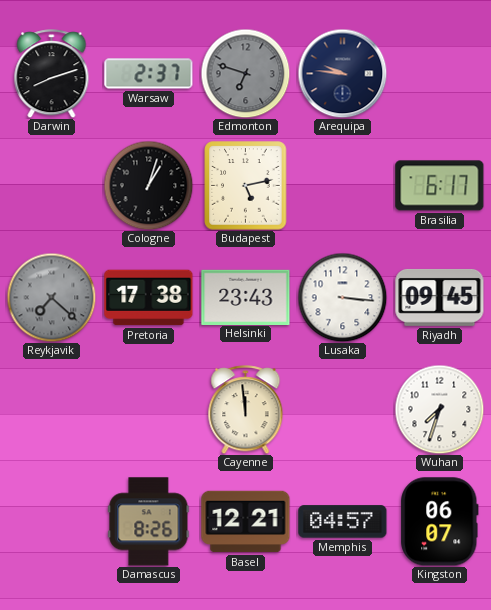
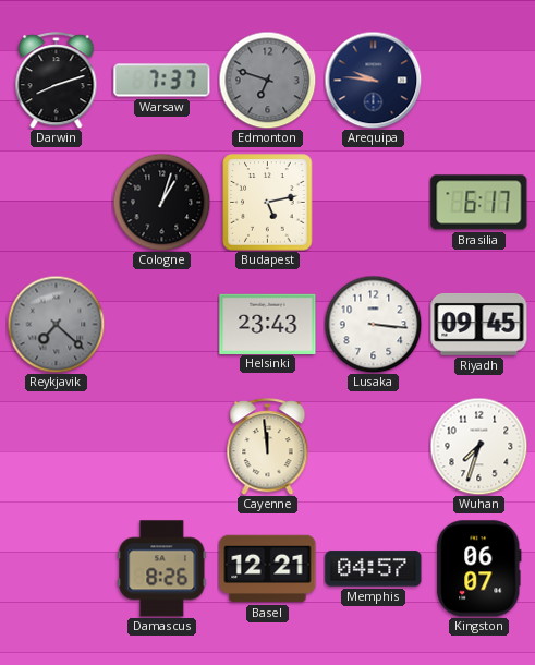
Warsaw: 2:37 -> 7:37 (162, 81)
Pretoria: 17:38 -> none (149, 298)
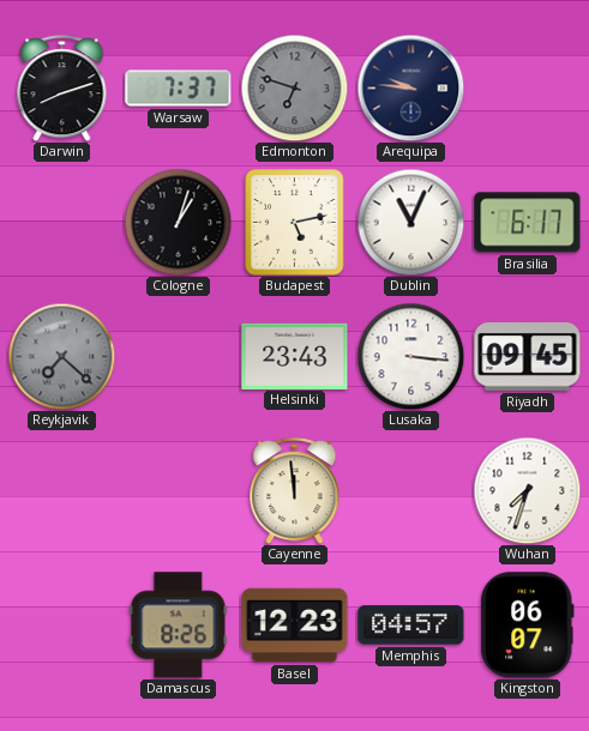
Dublin: none -> 11:04 (410, 222)
Basel: 12:21 -> 12:23 (295, 626)
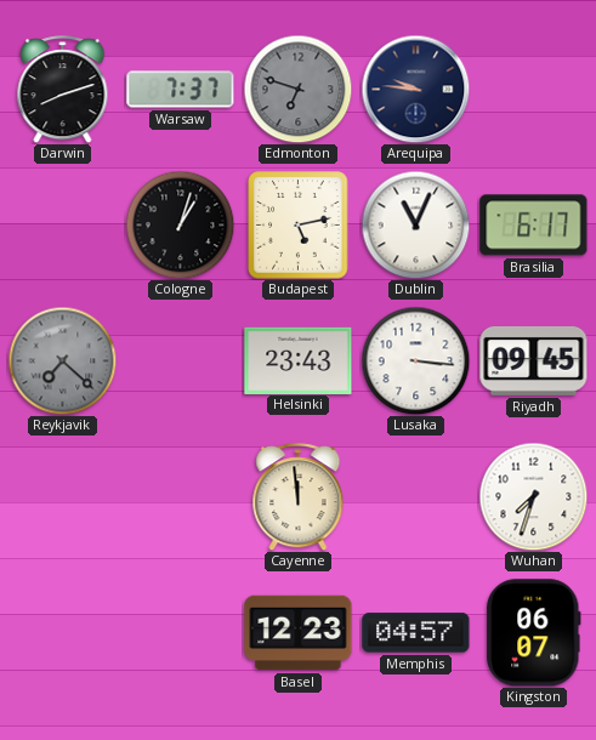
Damascus: 8:26 -> none (179, 626)
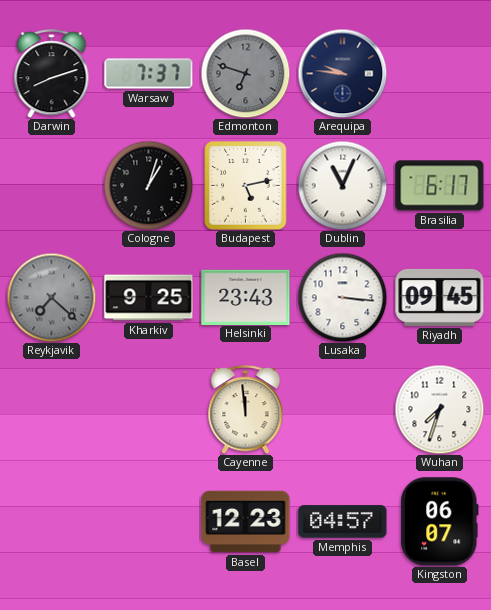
Kharkiv: none -> 9:25 (149, 298)
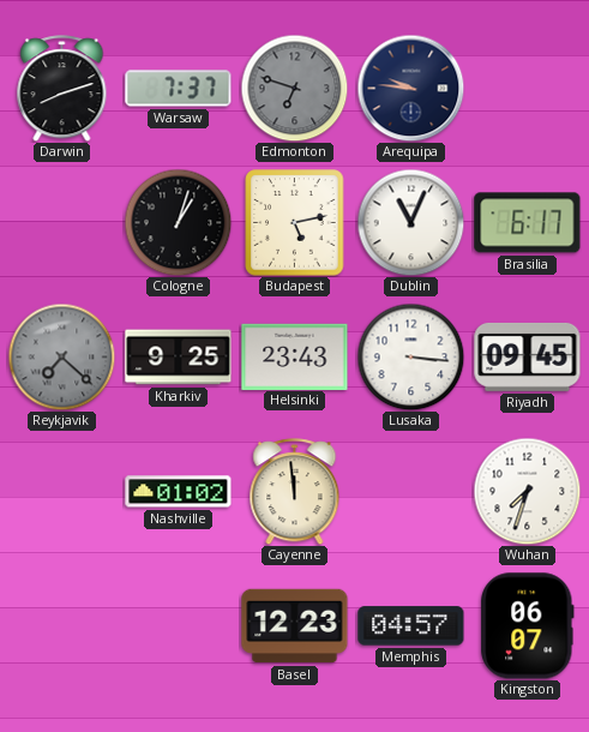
Nashville: none -> 01:02 (179, 492)
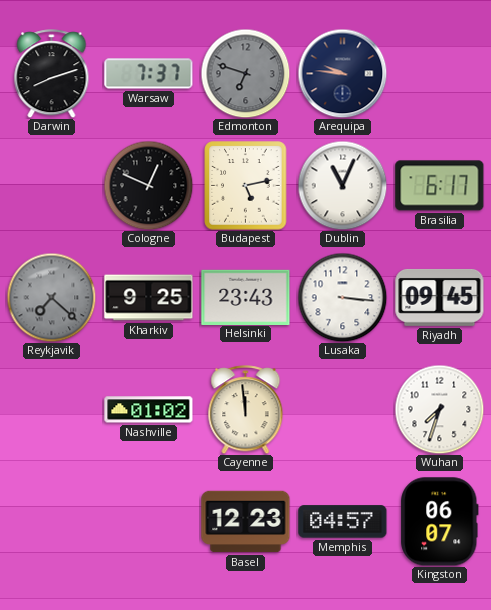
Cologne: 1:03 -> 12:49 (148, 185)
